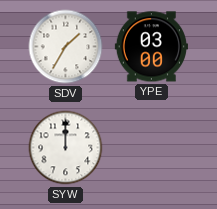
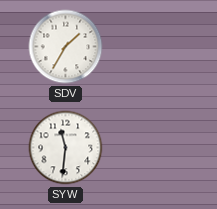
YPE: 03:00 -> none (151, 47)
SYW: 12:00 -> 11:31 (66, 148)
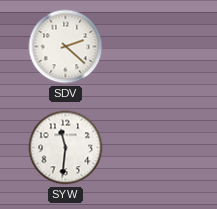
SDV: 1:35 -> 2:22 (66, 47)
